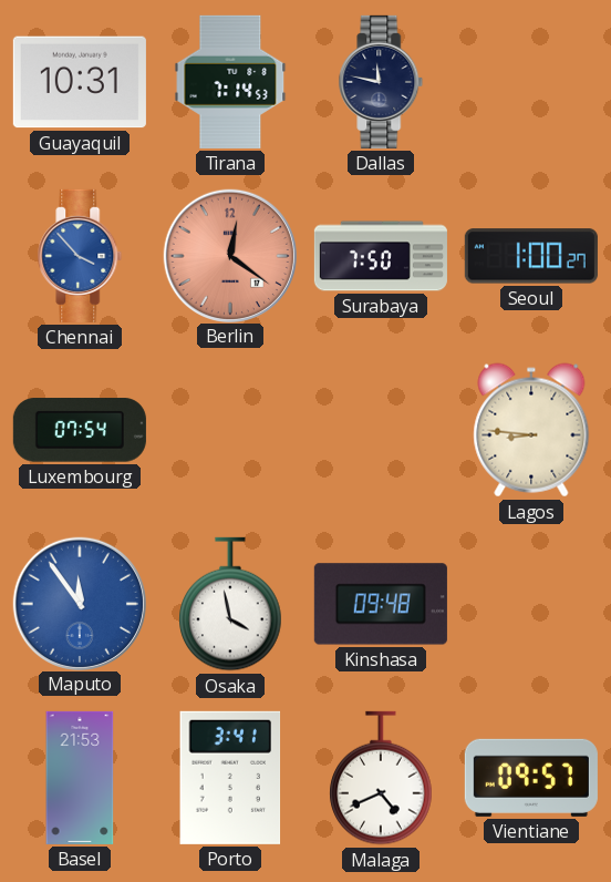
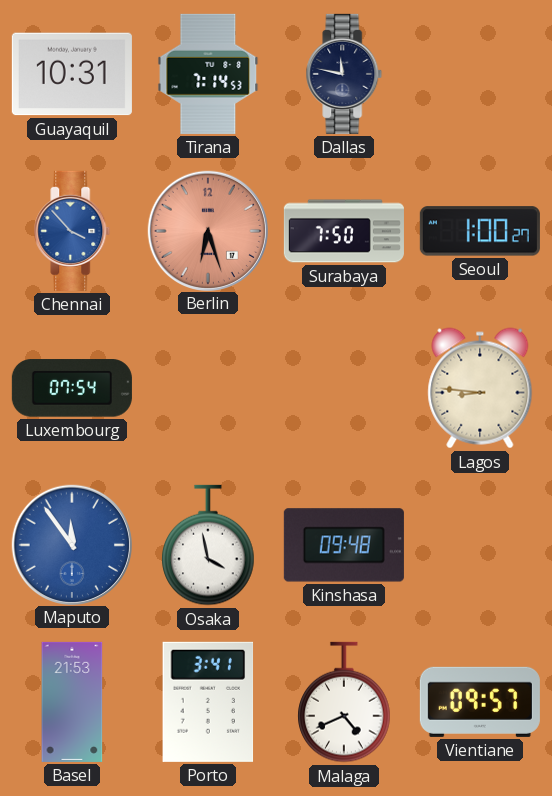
Berlin: 12:21 -> 6:27 (207, 230)
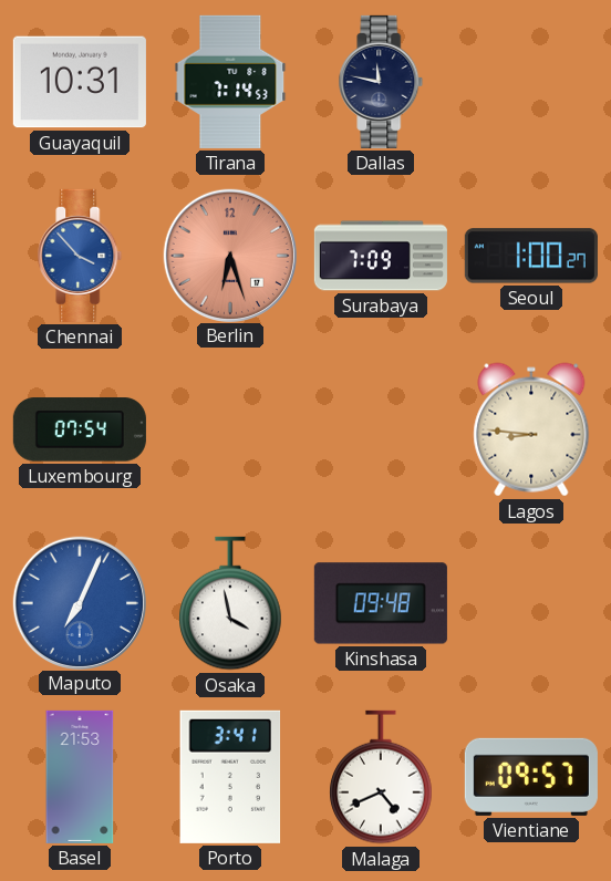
Surabaya: 7:50 -> 7:09 (381, 256)
Maputo: 11:54 -> 7:04 (79, 602)
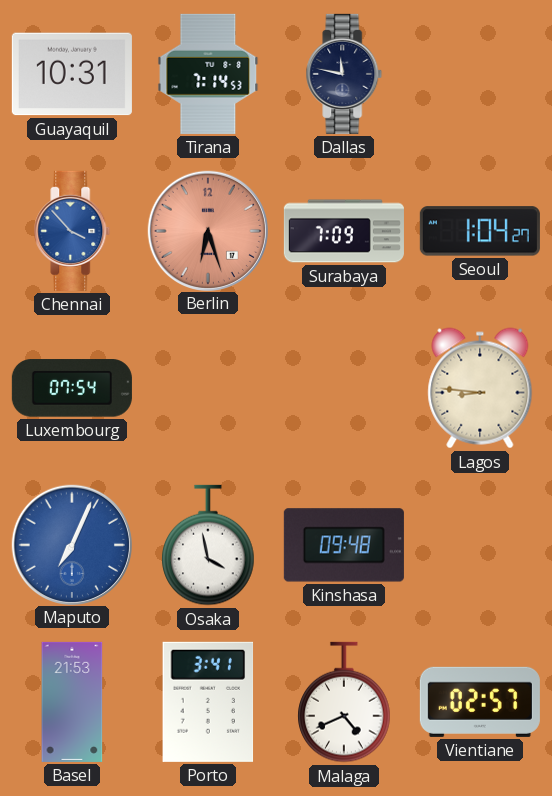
Seoul: 1:00 -> 1:04 (480, 231)
Vientiane: 09:57 -> 02:57 (480, 702)
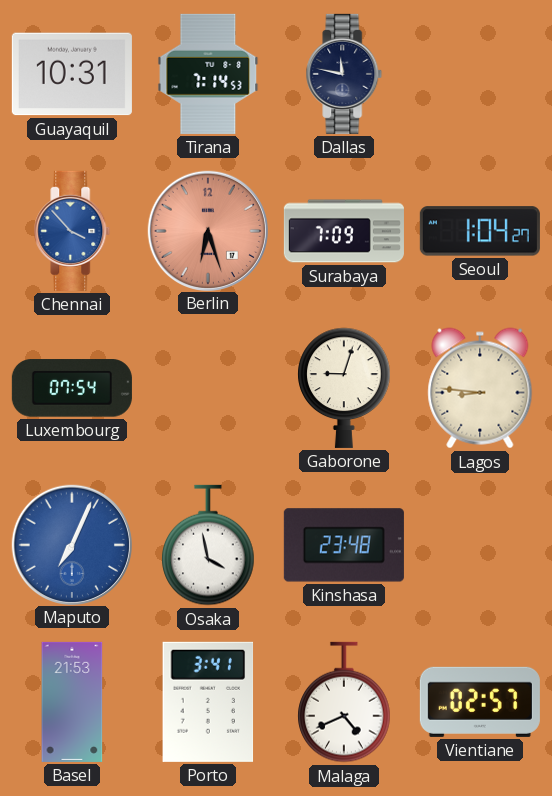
Gaborone: none -> 9:03 (344, 388)
Kinshasa: 09:48 -> 23:48 (344, 545)
